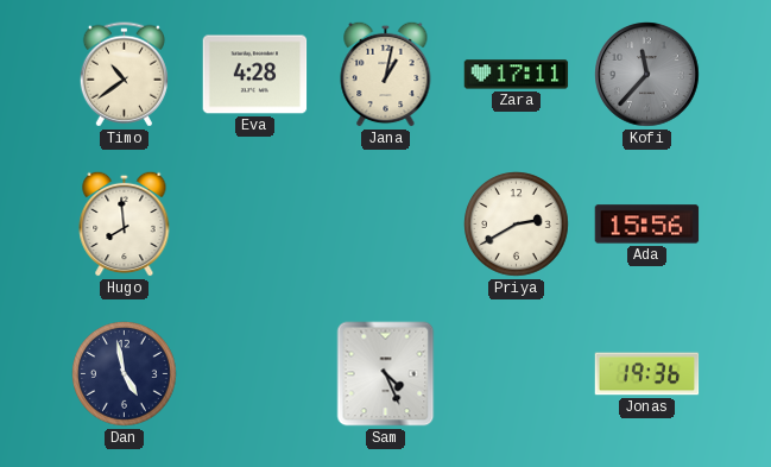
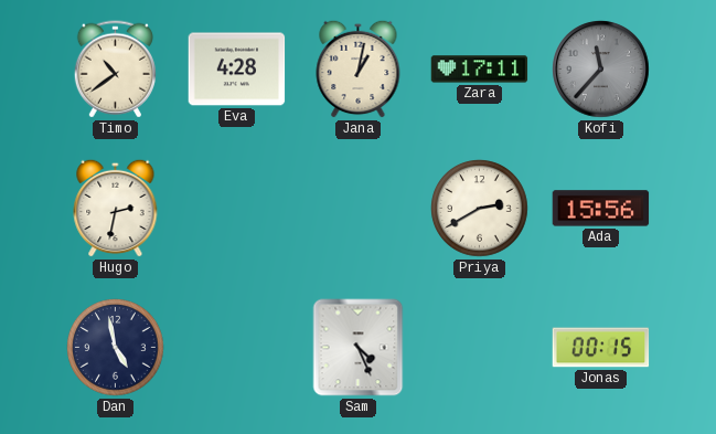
Hugo: 7:59 -> 2:32 (116, 208)
Jonas: 19:36 -> 00:15 (601, 348)
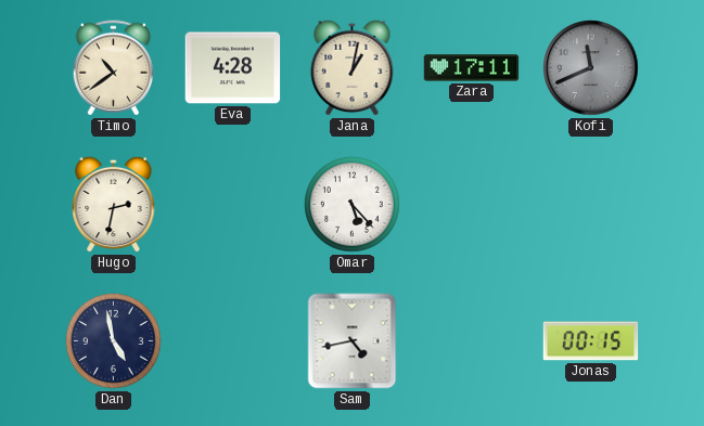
Kofi: 11:37 -> 11:41 (591, 68)
Omar: none -> 5:23 (353, 205)
Priya: 2:40 -> none (480, 209)
Ada: 15:56 -> none (601, 209)
Sam: 4:26 -> 4:43 (353, 341)
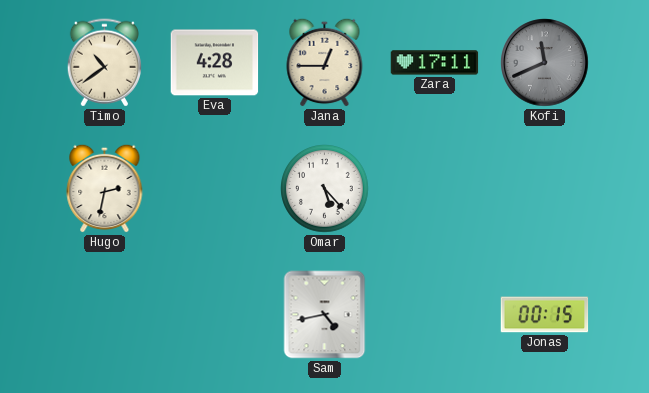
Jana: 1:02 -> 12:45 (325, 62)
Dan: 4:58 -> none (114, 341)
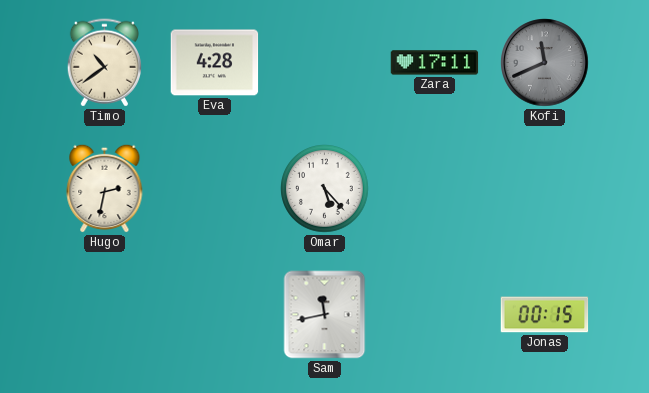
Jana: 12:45 -> none (325, 62)
Sam: 4:43 -> 11:43 (325, 315)
